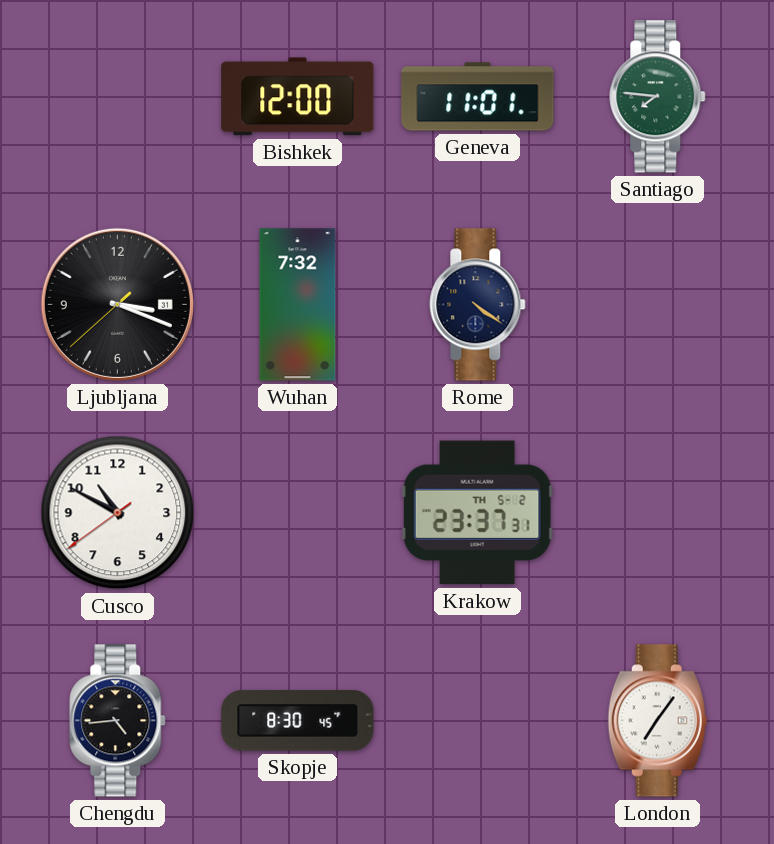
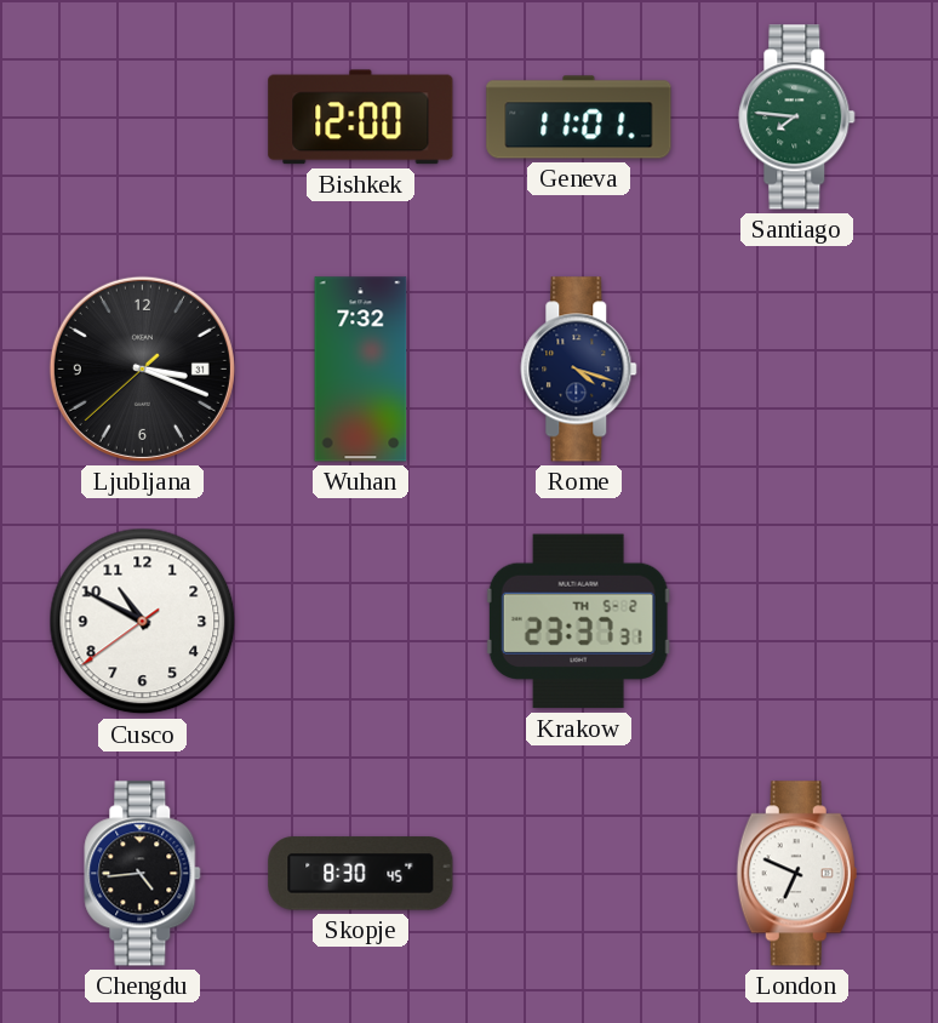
Rome: 4:21 -> 4:18 (579, 370)
London: 7:06 -> 6:49 (796, 874)
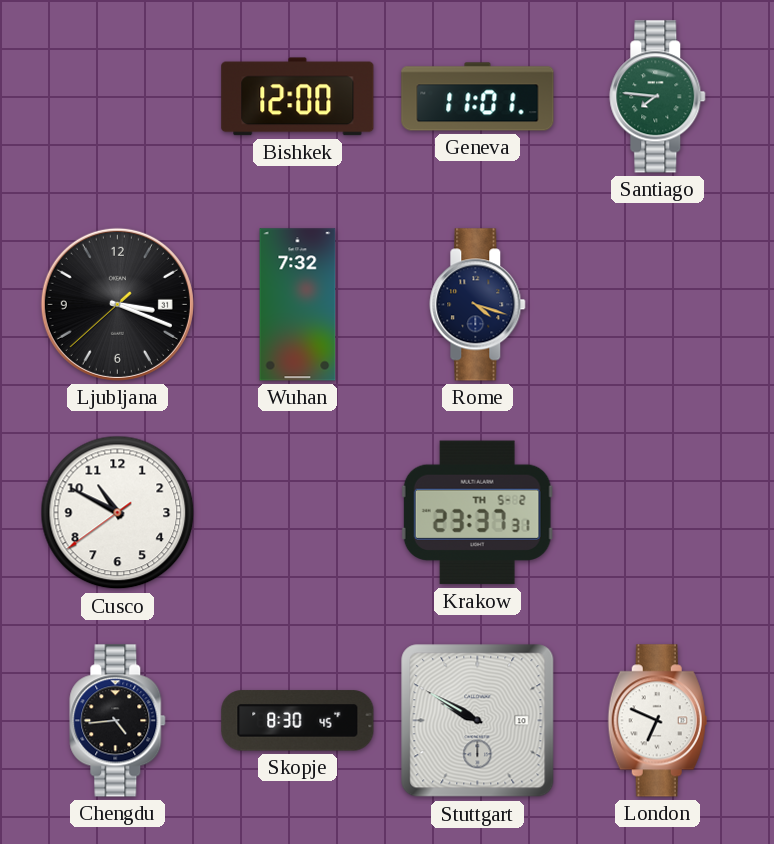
Stuttgart: none -> 9:50 (478, 721)
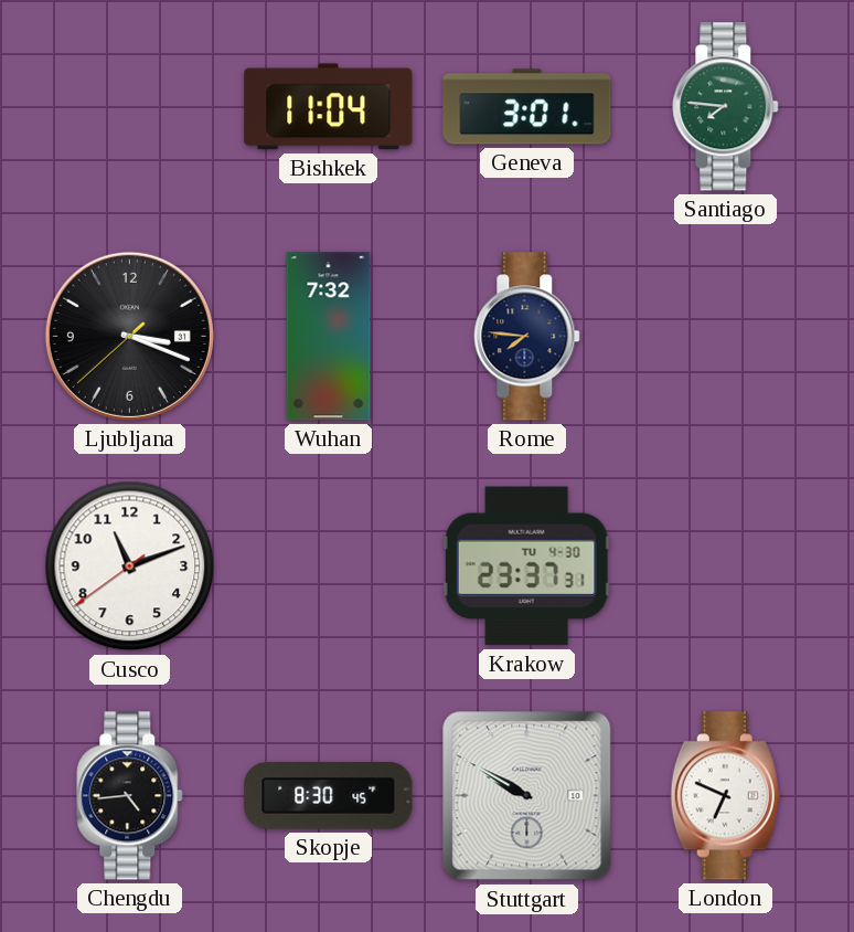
Bishkek: 12:00 -> 11:04 (329, 107)
Geneva: 11:01 -> 3:01 (527, 107)
Rome: 4:18 -> 7:46 (527, 337)
Cusco: 10:49 -> 11:11 (130, 566)
Krakow date: TH 5-2 -> TU 4-30 (526, 566)
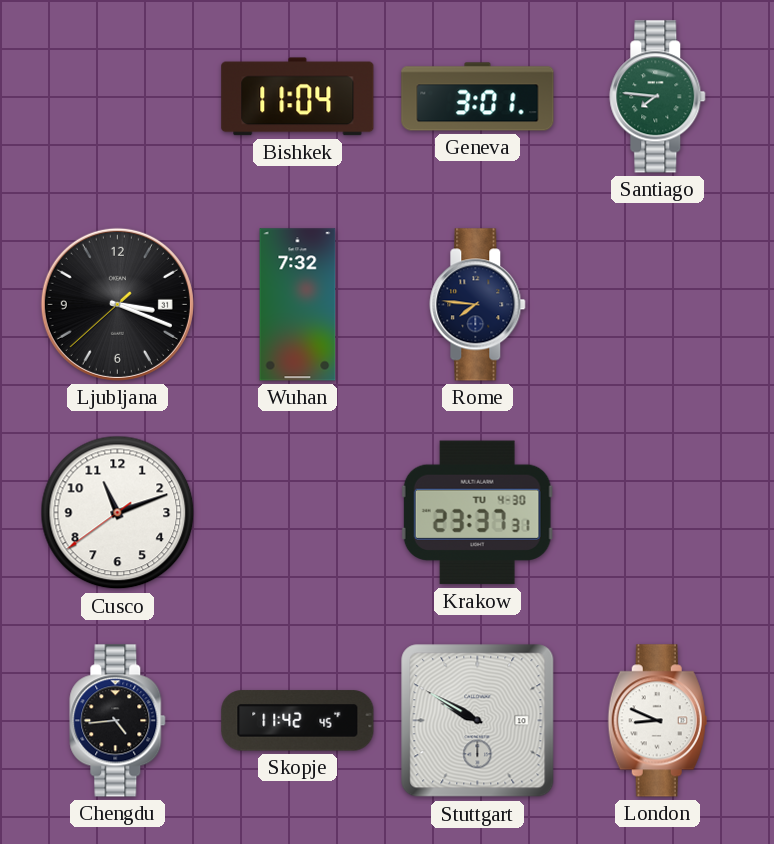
Skopje: 8:30 -> 11:42 (298, 721)
London: 6:49 -> 8:49 (657, 721)
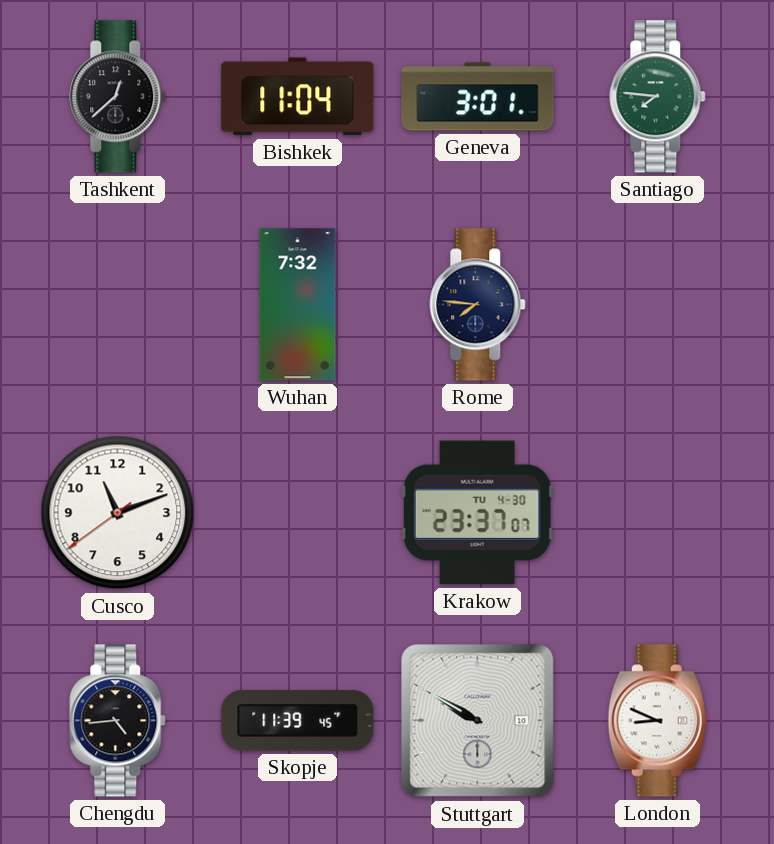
Tashkent: none -> 12:38 (118, 97)
Ljubljana: 3:18 -> none (117, 304)
Krakow: 23:37:31 -> 23:37:07 (477, 513)
Skopje: 11:42 -> 11:39 (298, 721)
